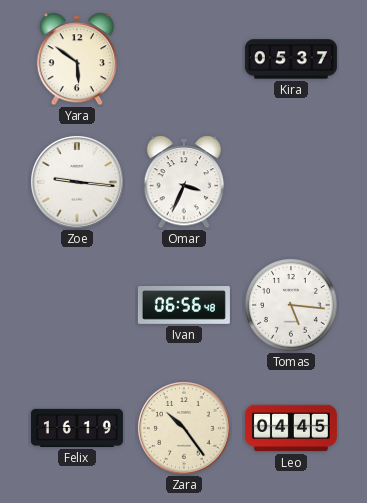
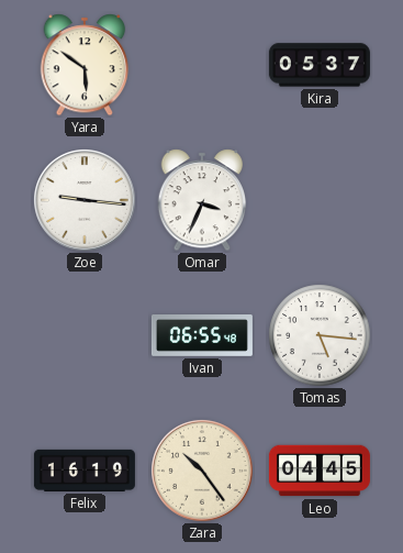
Ivan: 06:56 -> 06:55 (202, 336)
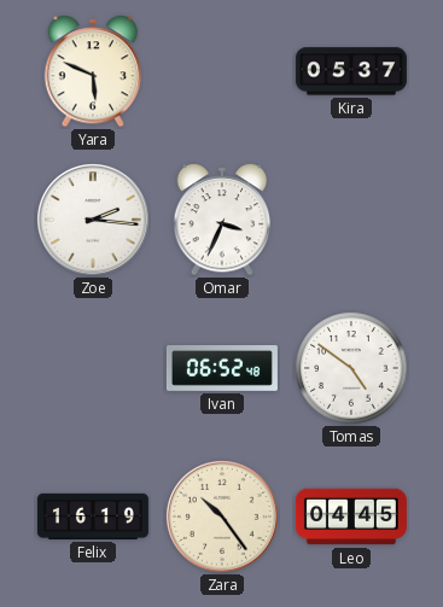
Yara: 5:51 -> 5:49 (93, 71)
Zoe: 9:16 -> 2:16 (94, 221)
Ivan: 06:55 -> 06:52 (222, 369)
Tomas: 5:16 -> 4:51 (351, 368)
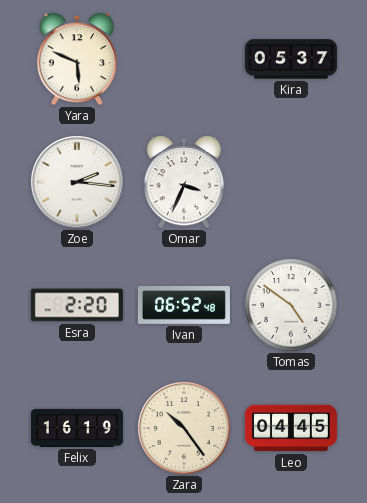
Esra: none -> 2:20 (77, 305)
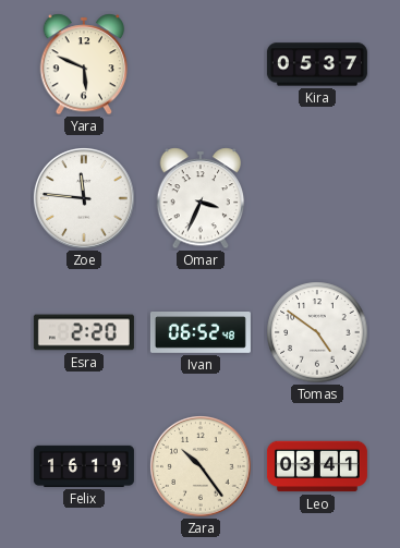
Zoe: 2:16 -> 11:46 (85, 199)
Leo: 04:45 -> 03:41 (317, 466)
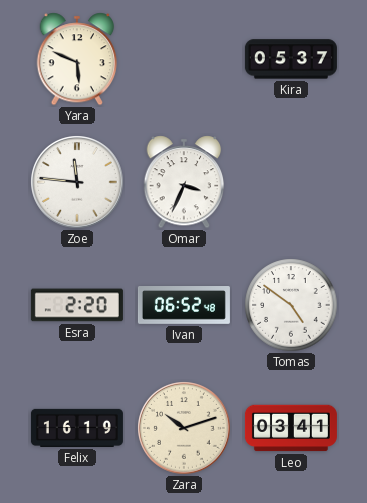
Zara: 10:24 -> 10:12 (185, 429)
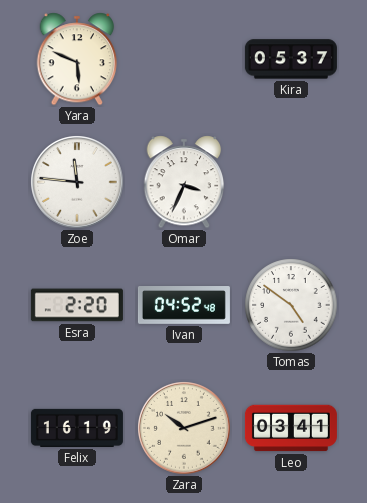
Ivan: 06:52 -> 04:52 (184, 306)
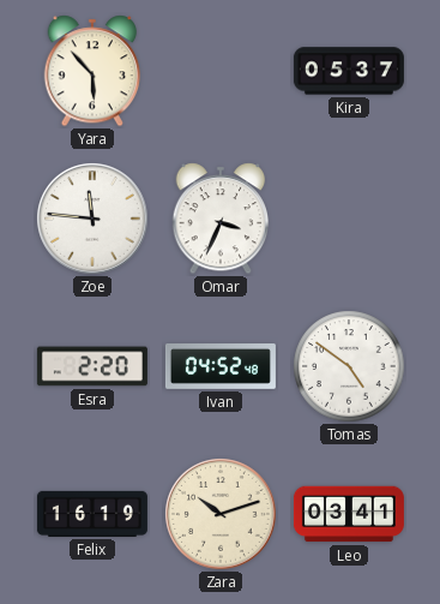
Yara: 5:49 -> 5:53 (92, 71)
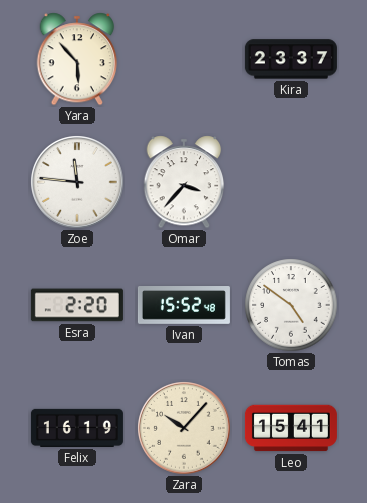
Kira: 05:37 -> 23:37 (291, 59)
Omar: 3:34 -> 3:37 (184, 182)
Ivan: 04:52 -> 15:52 (184, 306)
Zara: 10:12 -> 10:07 (185, 429)
Leo: 03:41 -> 15:41 (291, 428)
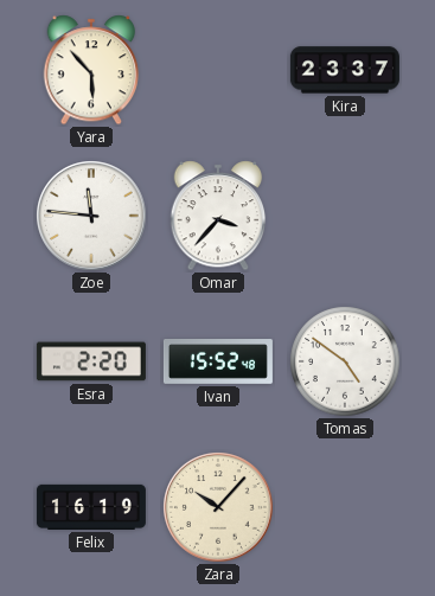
Leo: 15:41 -> none (291, 428)
